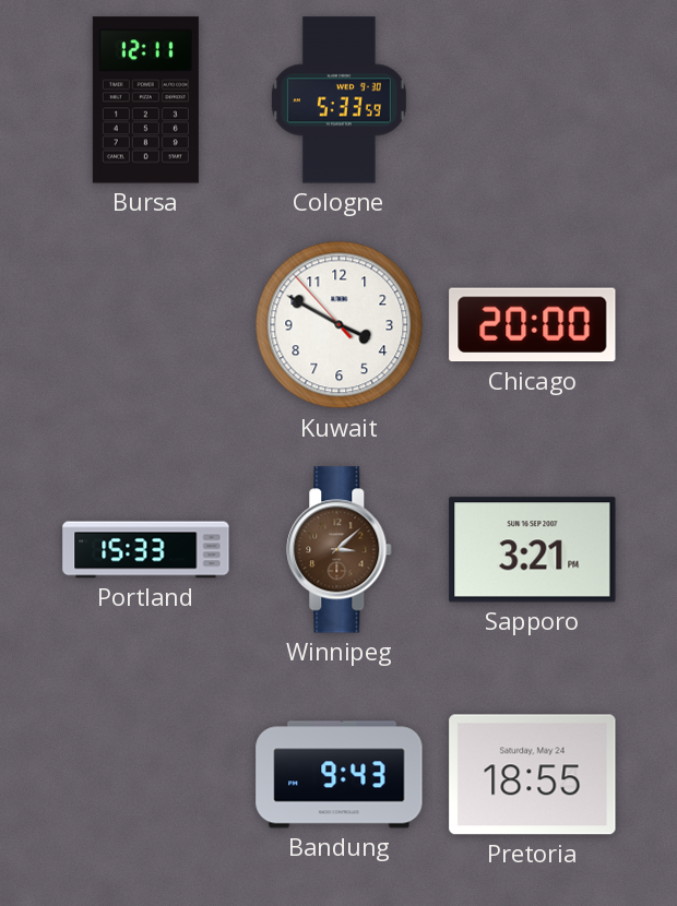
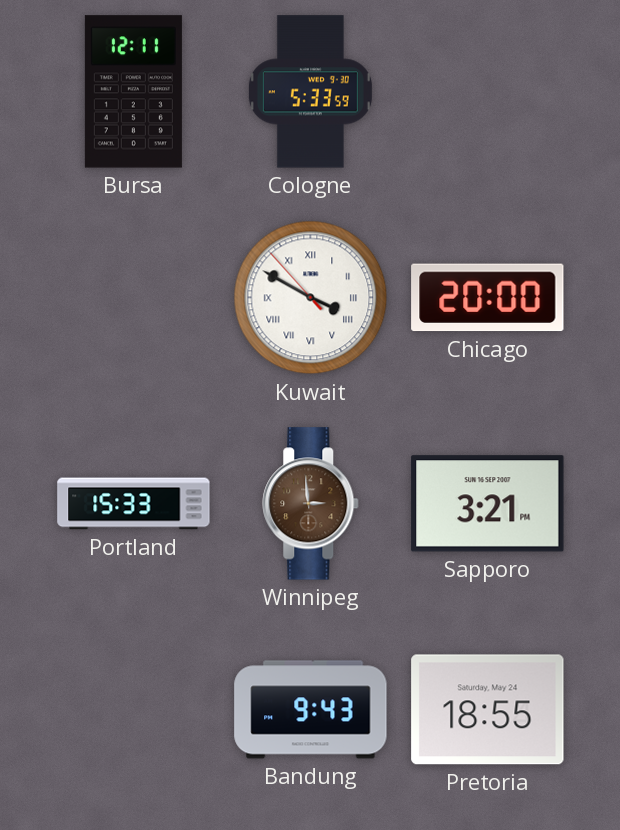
Kuwait numerals: Arabic -> Roman (311, 298)
Winnipeg: 3:08 -> 2:59 (311, 504)
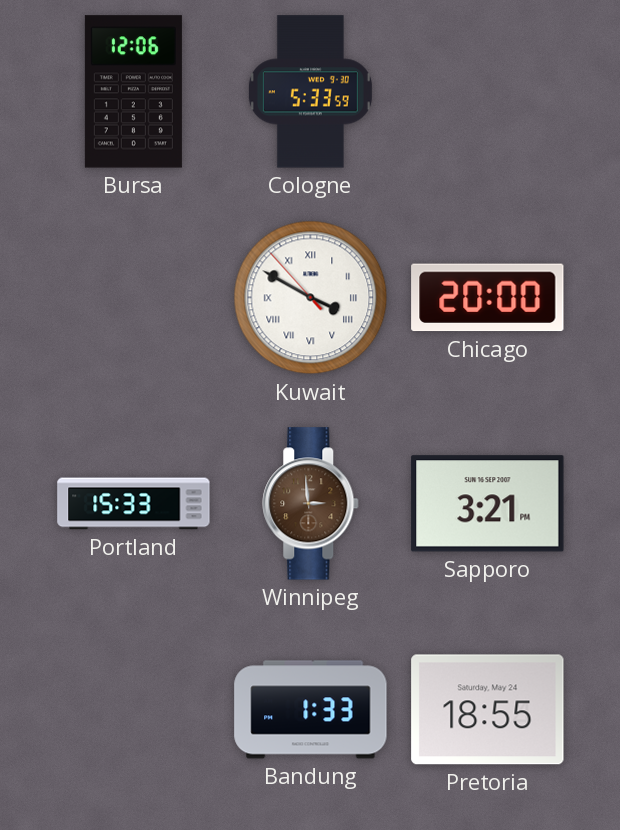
Bursa: 12:11 -> 12:06 (133, 92)
Bandung: 9:43 -> 1:33 (311, 710)
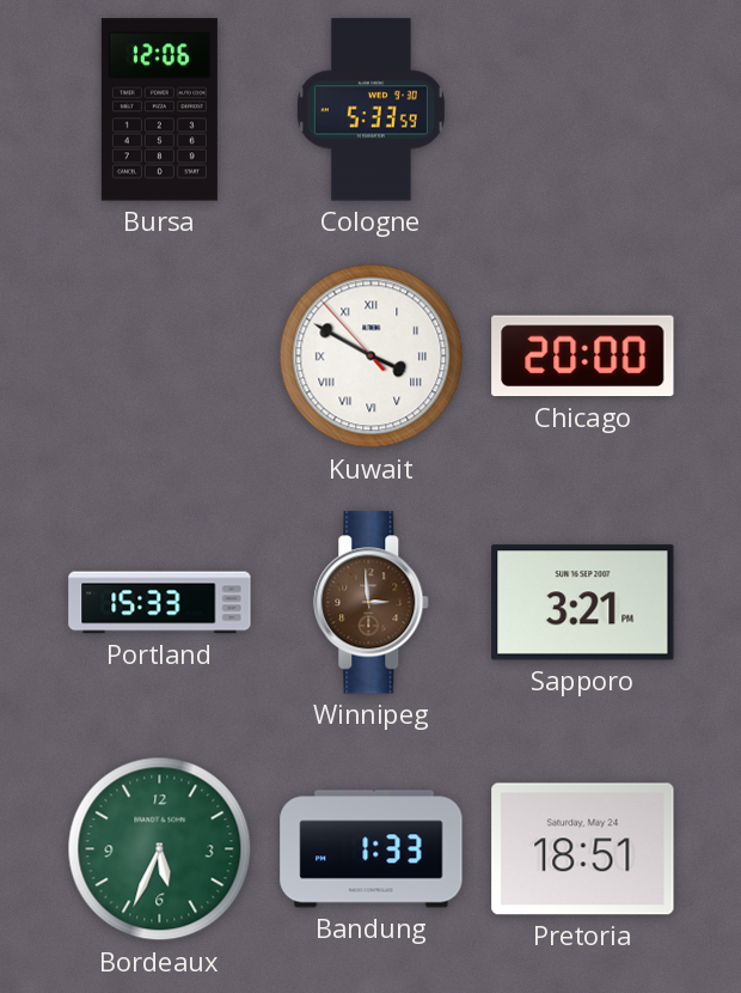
Bordeaux: none -> 5:34 (160, 849)
Pretoria: 18:55 -> 18:51 (583, 849)
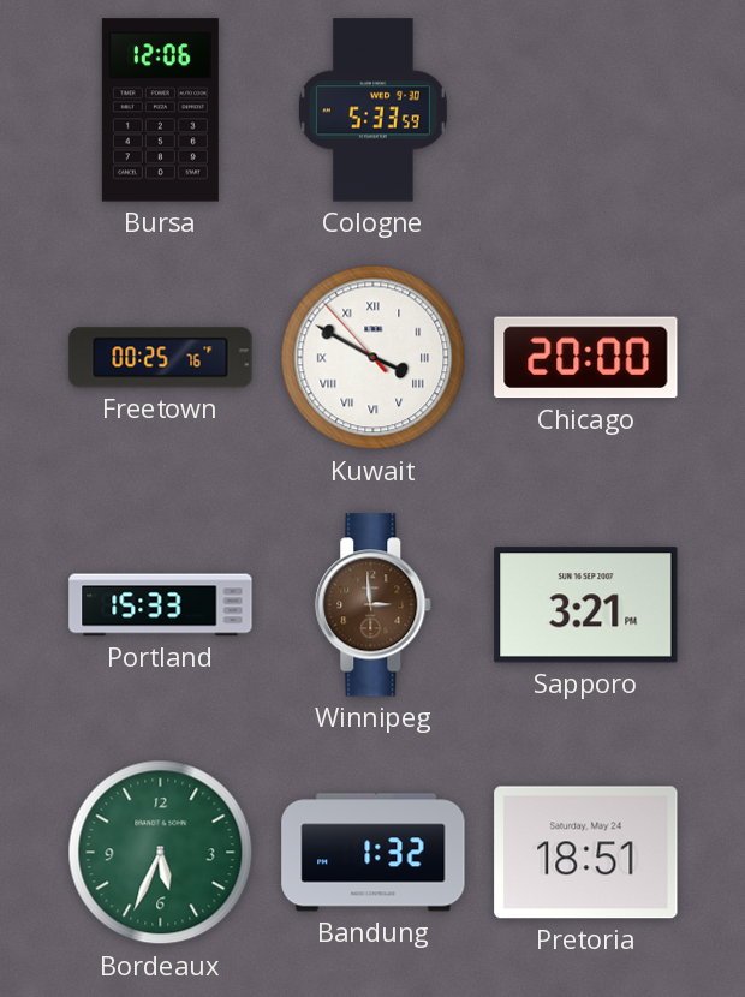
Freetown: none -> 00:25 (161, 358)
Bandung: 1:33 -> 1:32 (374, 853)
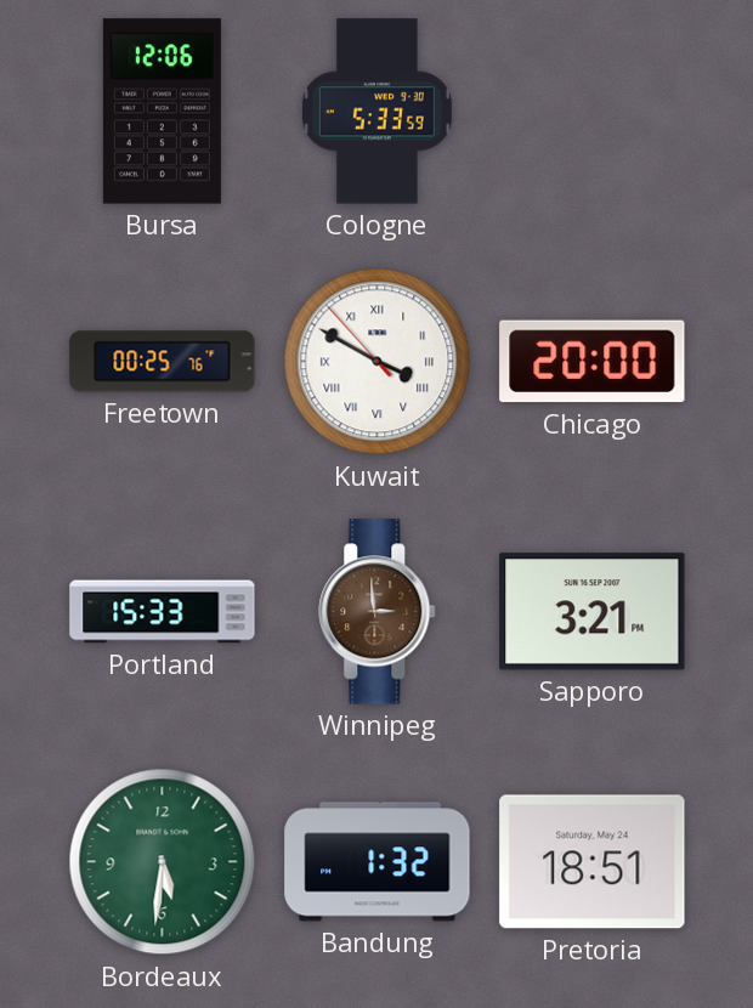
Bordeaux: 5:34 -> 5:31 (163, 862)
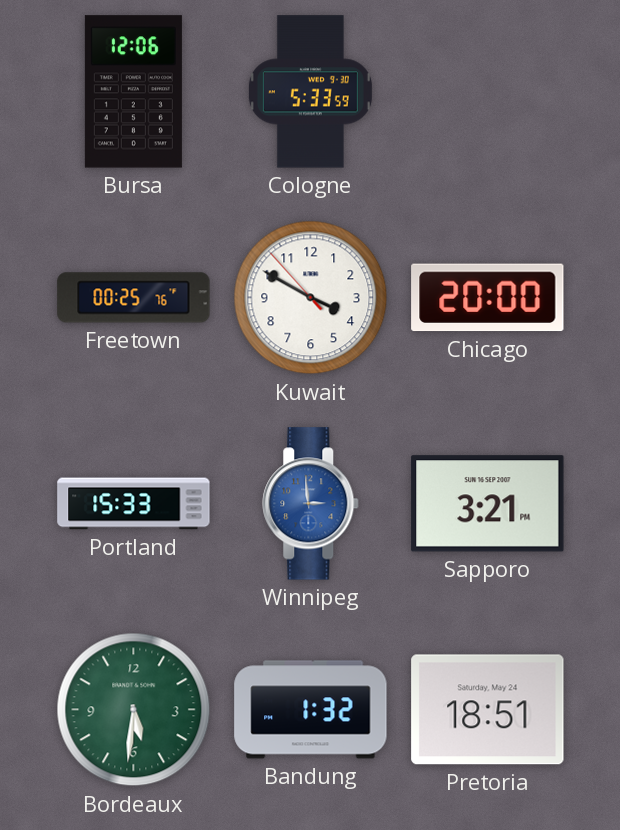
Kuwait numerals: Roman -> Arabic (311, 298)
Winnipeg dial: brown -> blue (311, 504)
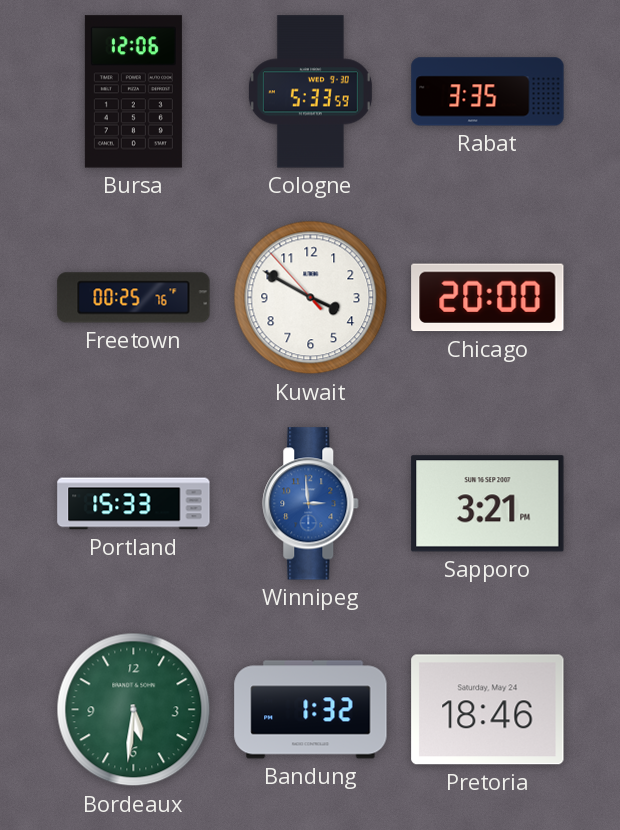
Rabat: none -> 3:35 (488, 92)
Pretoria: 18:51 -> 18:46 (488, 710)
